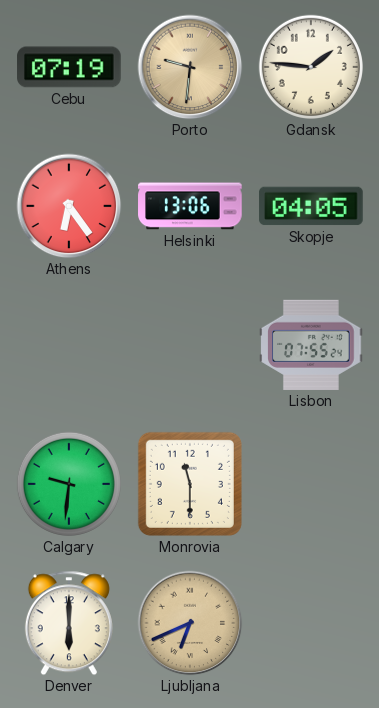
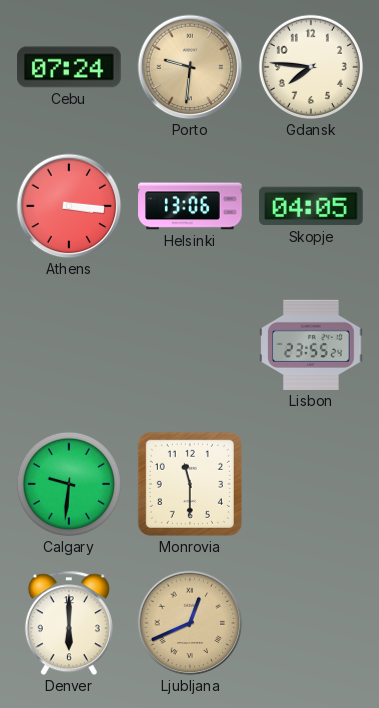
Cebu: 07:19 -> 07:24 (69, 67)
Gdansk: 1:46 -> 7:46 (311, 67)
Athens: 6:24 -> 3:16 (69, 206)
Lisbon: 07:55 -> 23:55 (311, 345)
Ljubljana: 6:41 -> 12:41 (190, 623)
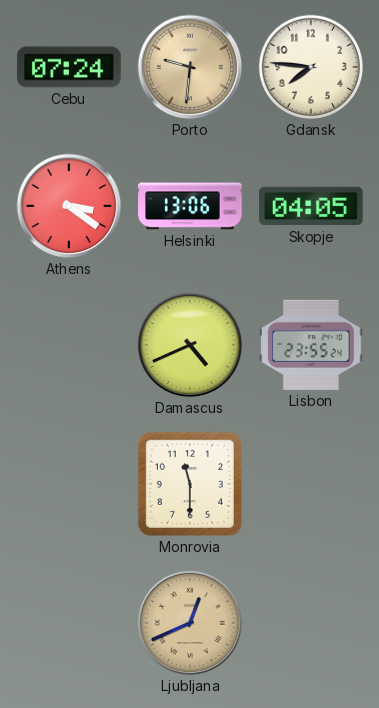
Athens: 3:16 -> 3:21 (69, 206)
Damascus: none -> 4:41 (190, 345)
Calgary: 9:31 -> none (69, 484)
Denver: 6:00 -> none (69, 623)
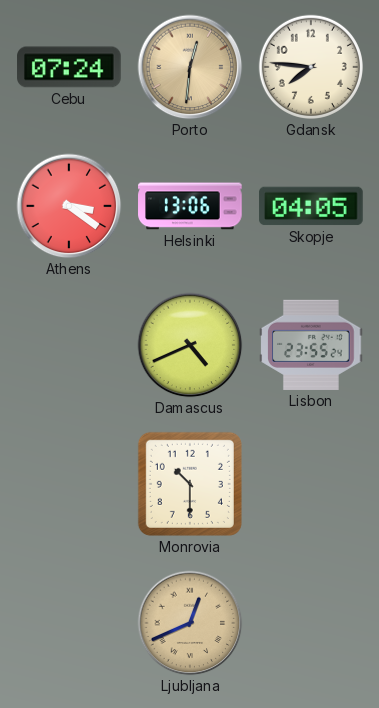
Porto: 9:31 -> 12:31 (190, 67)
Monrovia: 11:30 -> 10:30 (190, 484)
